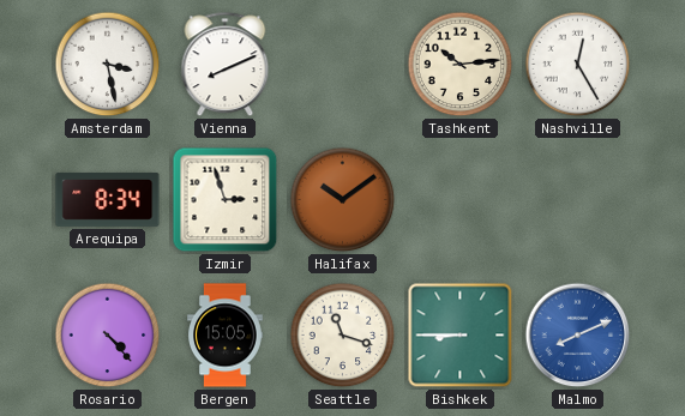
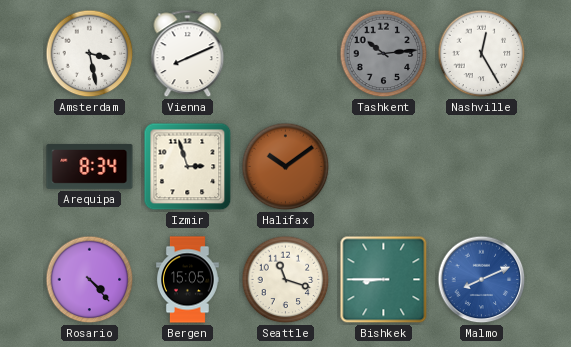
Tashkent dial: cream -> grey (384, 54)
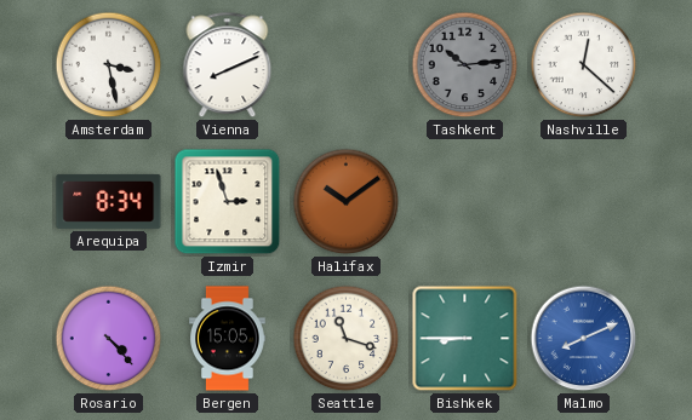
Nashville: 12:25 -> 12:22 (584, 65)
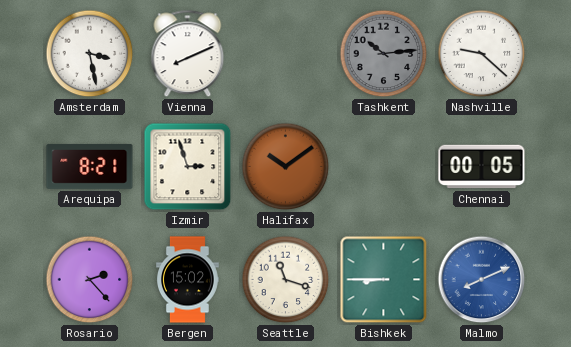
Nashville: 12:22 -> 9:22 (482, 54)
Arequipa: 8:34 -> 8:21 (90, 166)
Chennai: none -> 00:05 (482, 167)
Rosario: 4:23 -> 2:23 (90, 280)
Bergen: 15:05 -> 15:02 (188, 280)
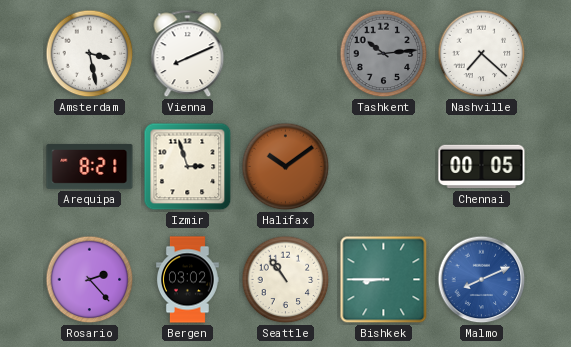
Nashville: 9:22 -> 7:22 (482, 54)
Bergen: 15:02 -> 03:02 (188, 280)
Seattle: 11:18 -> 10:54 (286, 280)
